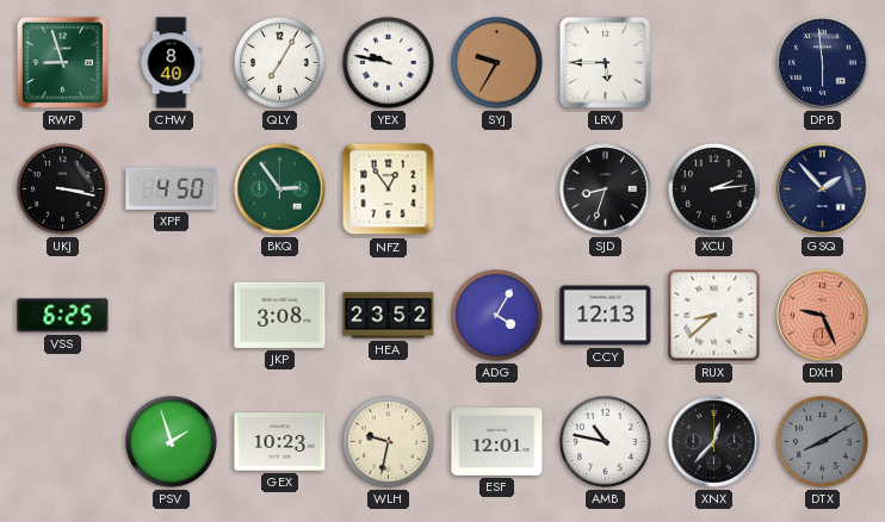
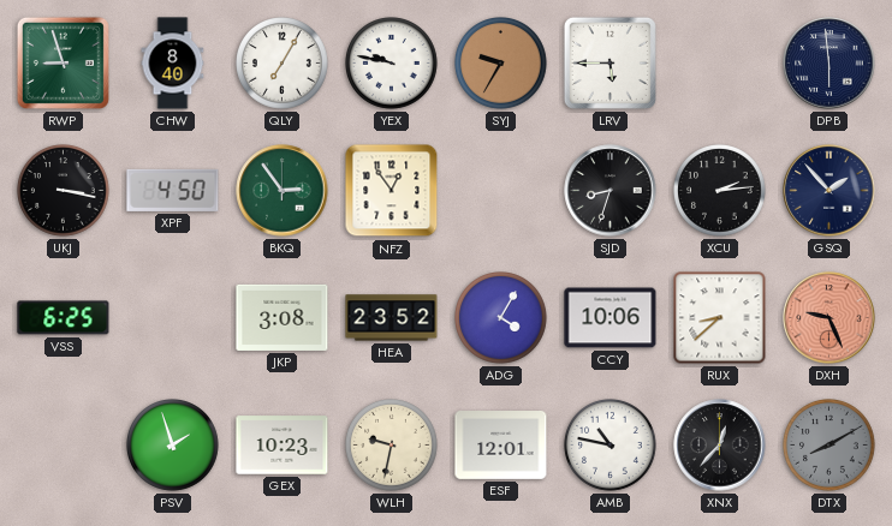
CCY: 12:13 -> 10:06 (611, 318)
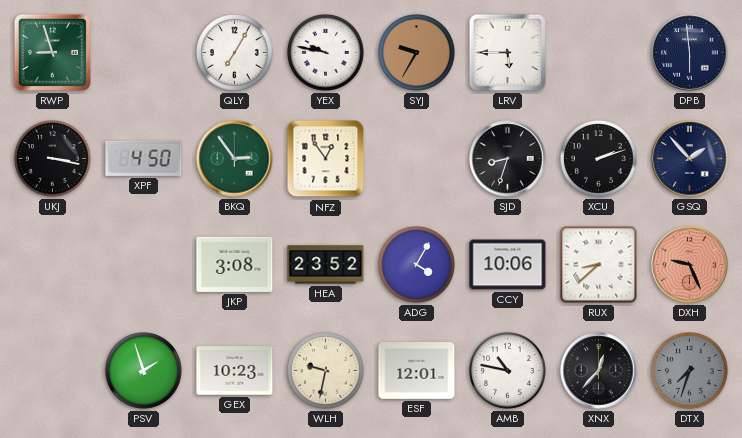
CHW: 8:40 -> none (173, 64)
XCU: 2:14 -> 2:12 (599, 159)
VSS: 6:25 -> none (64, 318)
DTX: 8:10 -> 7:33 (690, 371)
